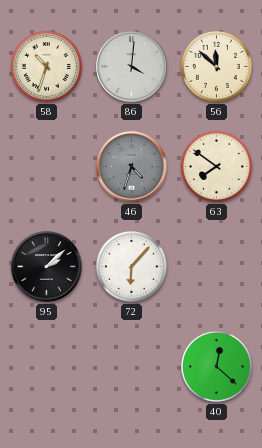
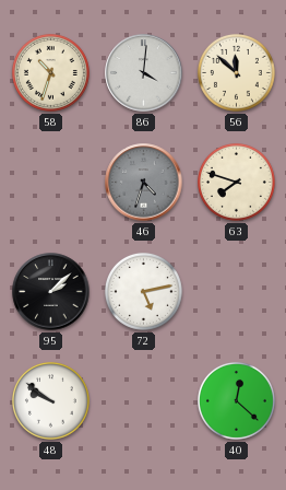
63: 7:51 -> 7:48 (236, 182)
72: 6:07 -> 5:13 (143, 291)
48: none -> 9:51 (50, 400)
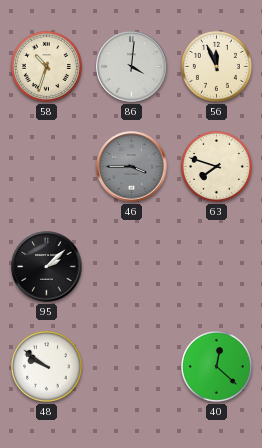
56: 11:52 -> 11:56 (216, 66)
46: 4:33 -> 3:45 (132, 167)
72: 5:13 -> none (143, 291)
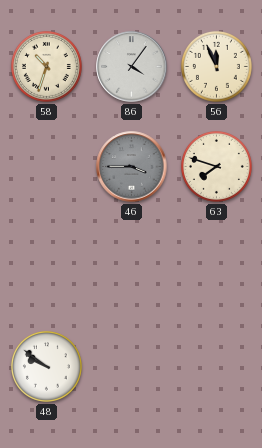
86: 4:01 -> 4:06 (132, 67)
95: 2:08 -> none (47, 267)
40: 12:22 -> none (216, 366)
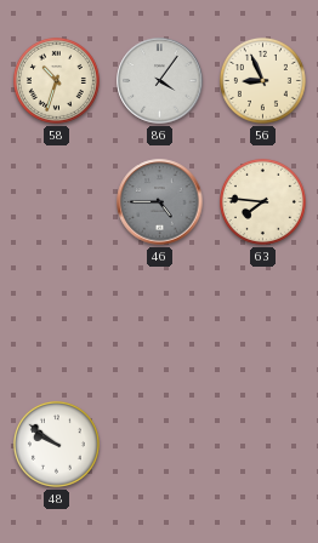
56: 11:56 -> 8:56 (262, 80)
46: 3:45 -> 4:45 (160, 202)
63: 7:48 -> 7:46 (262, 201)
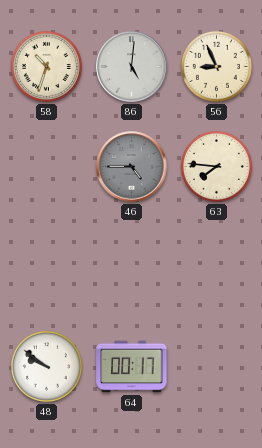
86: 4:06 -> 5:01 (132, 67)
64: none -> 00:17 (132, 367)
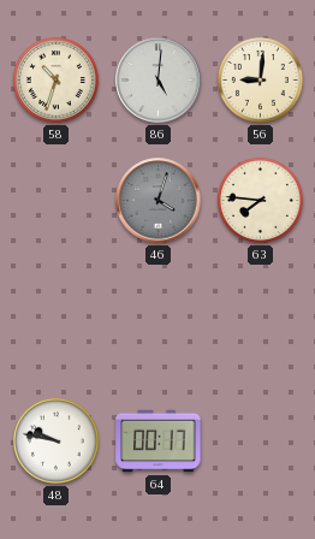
56: 8:56 -> 9:01 (260, 79)
46: 4:45 -> 4:03 (159, 201)
48: 9:51 -> 9:47 (55, 440)
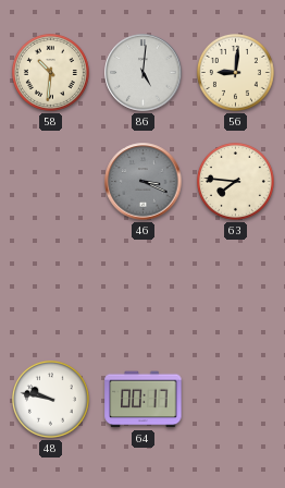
58: 10:33 -> 10:31 (50, 72)
46: 4:03 -> 3:19 (144, 182)
